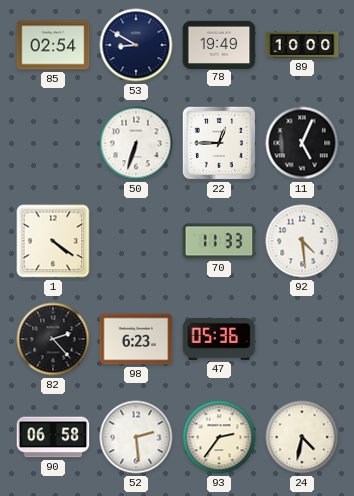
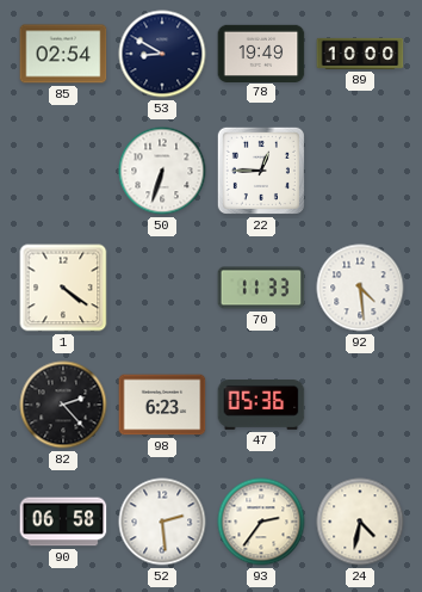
11: 5:04 -> none (302, 143)
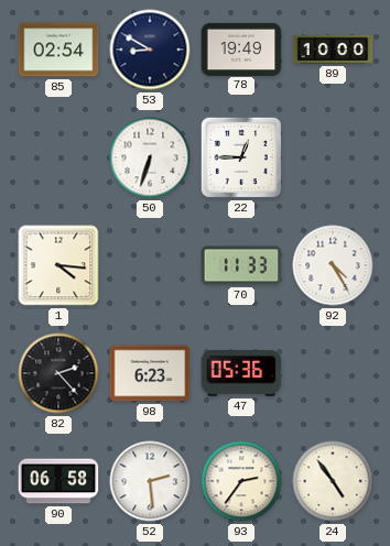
1: 4:21 -> 4:16 (58, 265)
92: 4:29 -> 4:25 (333, 265)
24: 4:32 -> 4:54 (333, 481)
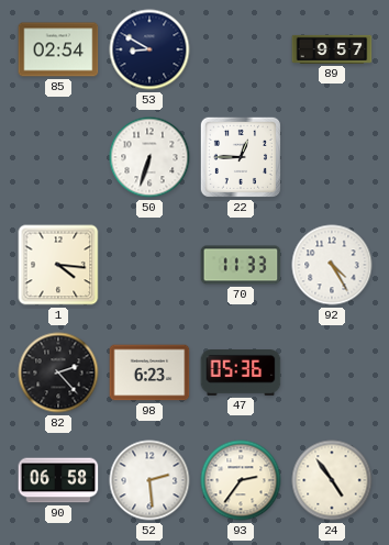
78: 19:49 -> none (241, 48)
89: 10:00 -> 9:57 (332, 49)
